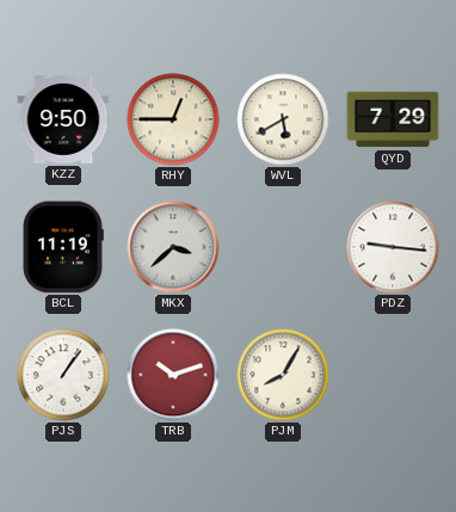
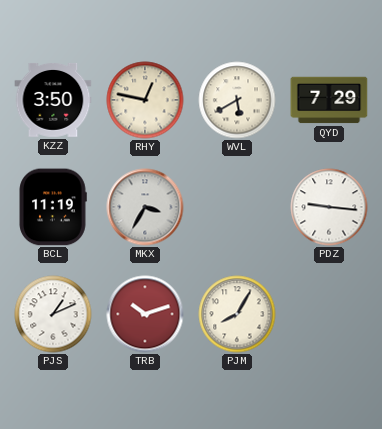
KZZ: 9:50 -> 3:50 (53, 100)
RHY: 12:45 -> 12:47 (145, 100)
MKX: 3:38 -> 3:35 (145, 207)
PJS: 1:06 -> 1:11 (53, 314)
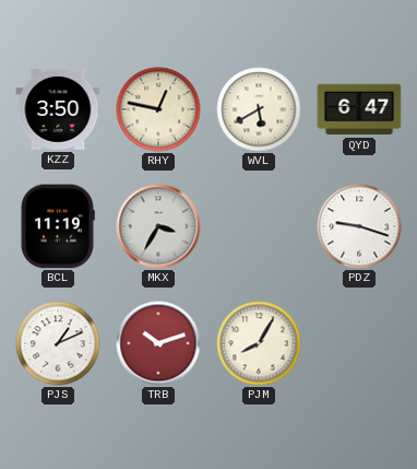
QYD: 7:29 -> 6:47 (359, 109)
PDZ: 9:16 -> 9:18 (359, 226)
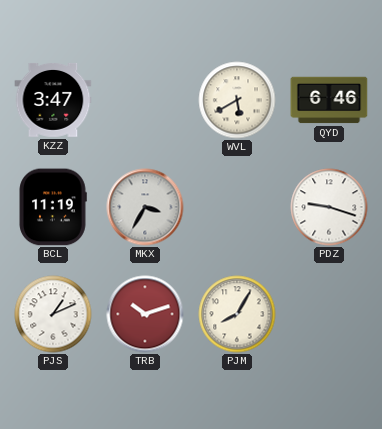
KZZ: 3:50 -> 3:47 (53, 100)
RHY: 12:47 -> none (158, 109)
QYD: 6:47 -> 6:46 (329, 100)
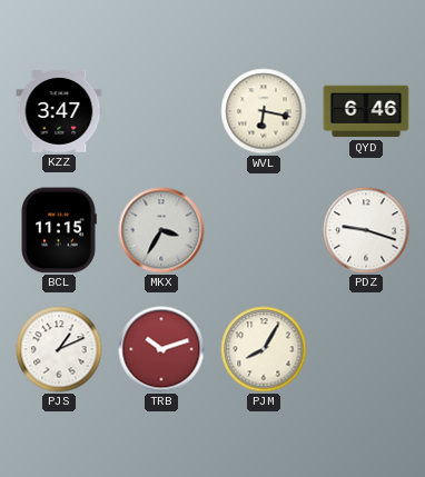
WVL: 5:40 -> 6:17 (264, 111)
BCL: 11:19 -> 11:15 (59, 230)
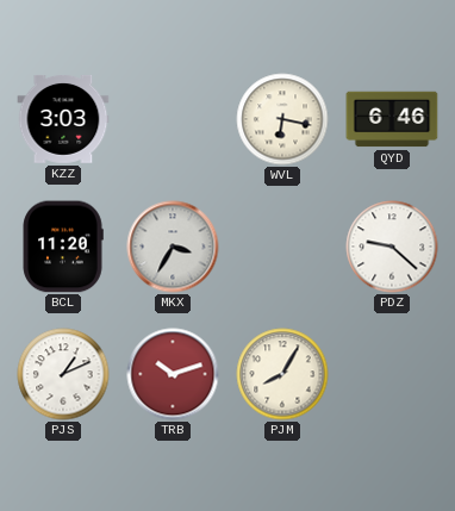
KZZ: 3:47 -> 3:03 (63, 119)
BCL: 11:15 -> 11:20 (63, 247)
PDZ: 9:18 -> 9:22 (392, 247)
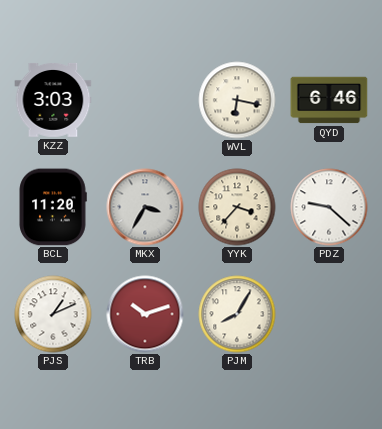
YYK: none -> 3:37 (237, 207)
